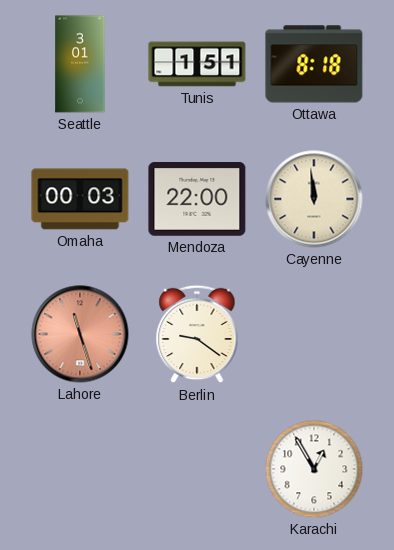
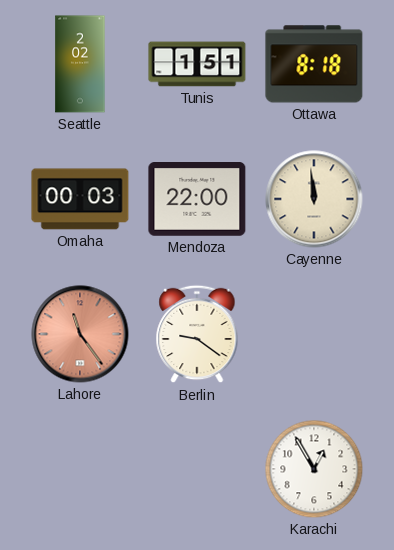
Seattle: 3:01 -> 2:02 (80, 64)
Lahore: 11:27 -> 11:24 (80, 334)
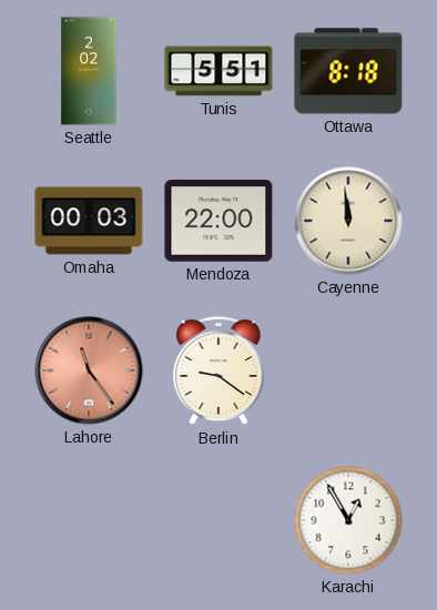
Tunis: 1:51 -> 5:51 (218, 71)
